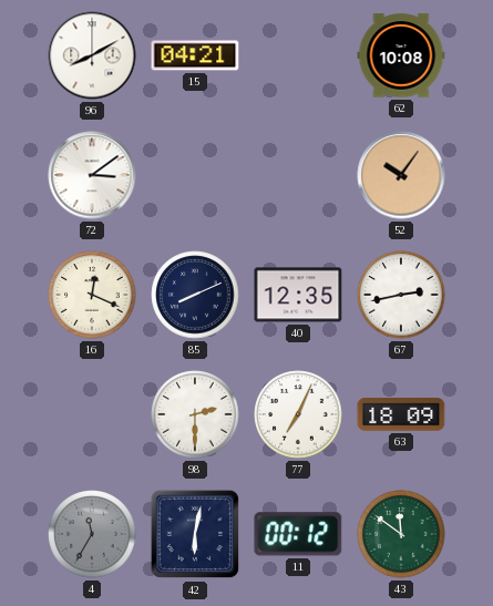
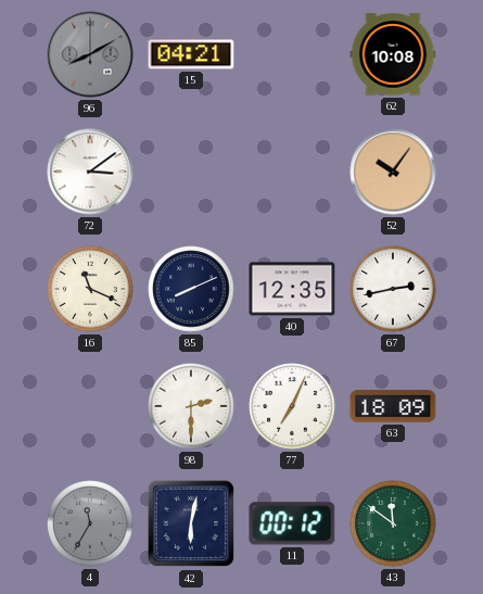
96 dial: white -> grey (90, 54)
16: 12:19 -> 11:19 (90, 289)
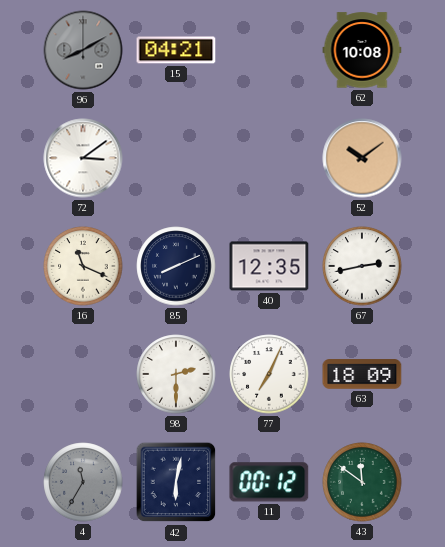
52: 10:06 -> 10:09 (362, 158)
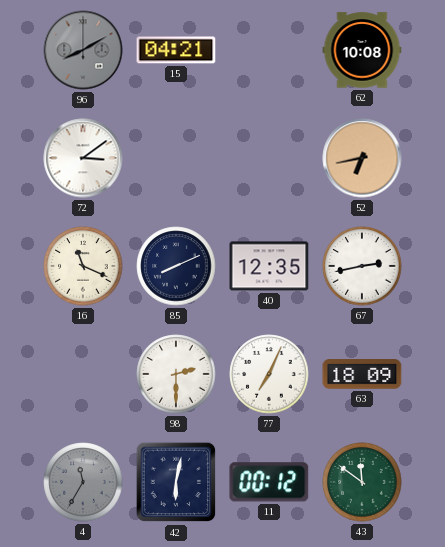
52: 10:09 -> 6:43 (362, 158)
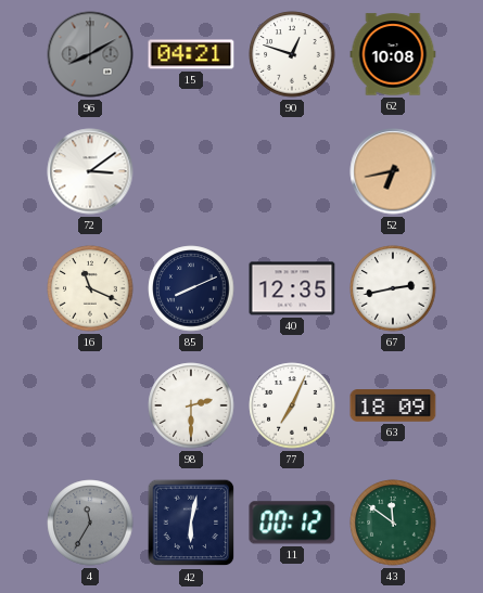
90: none -> 12:48 (292, 54)
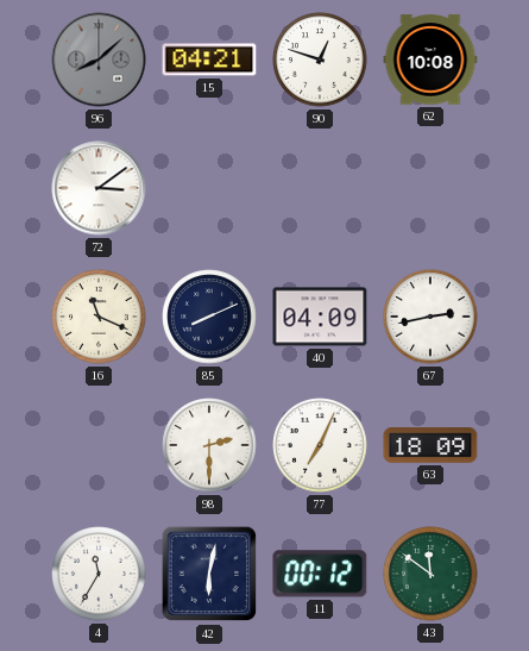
96: 8:10 -> 8:08 (99, 60)
52: 6:43 -> none (393, 171)
40: 12:35 -> 04:09 (320, 317)
4 dial: grey -> white (99, 574)
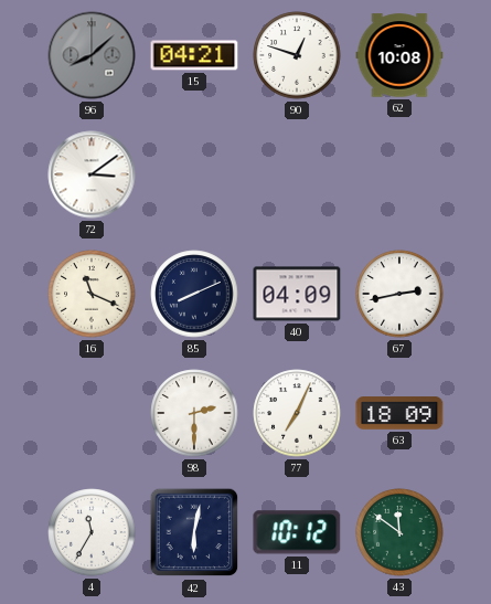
11: 00:12 -> 10:12 (297, 532)
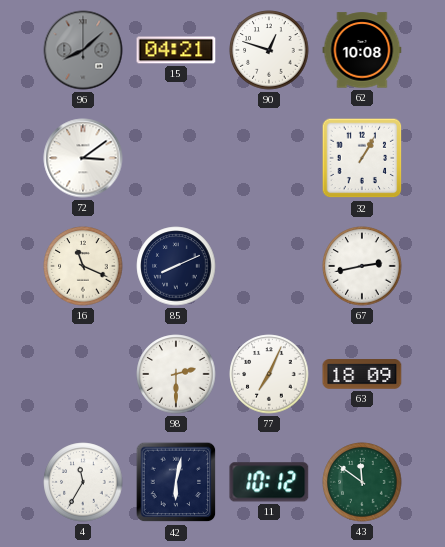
32: none -> 1:05 (362, 158)
40: 04:09 -> none (297, 294)
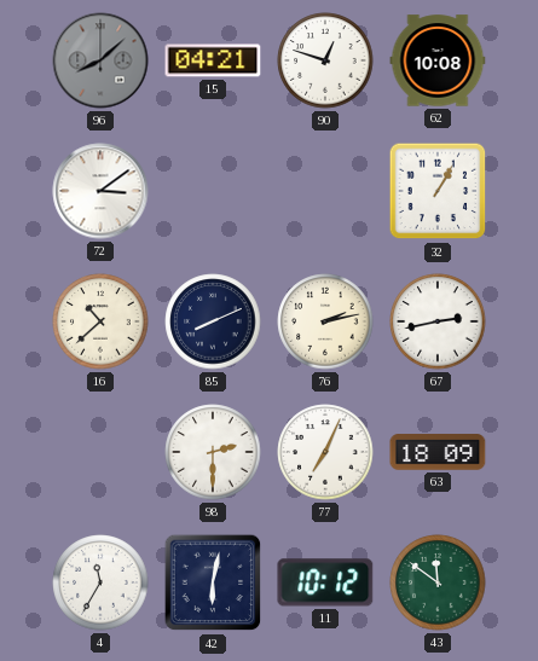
16: 11:19 -> 10:38 (100, 321)
76: none -> 2:13 (325, 321)
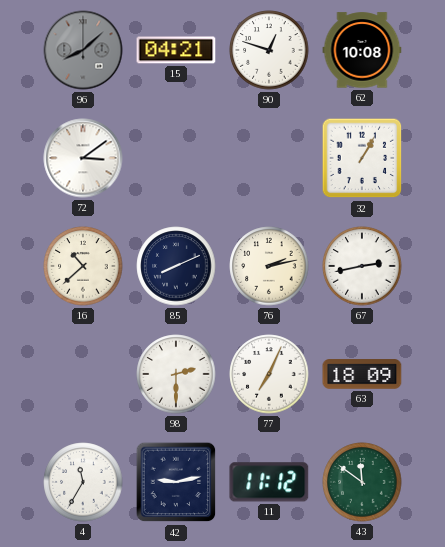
42: 6:02 -> 9:13 (176, 482)
11: 10:12 -> 11:12 (269, 482)
